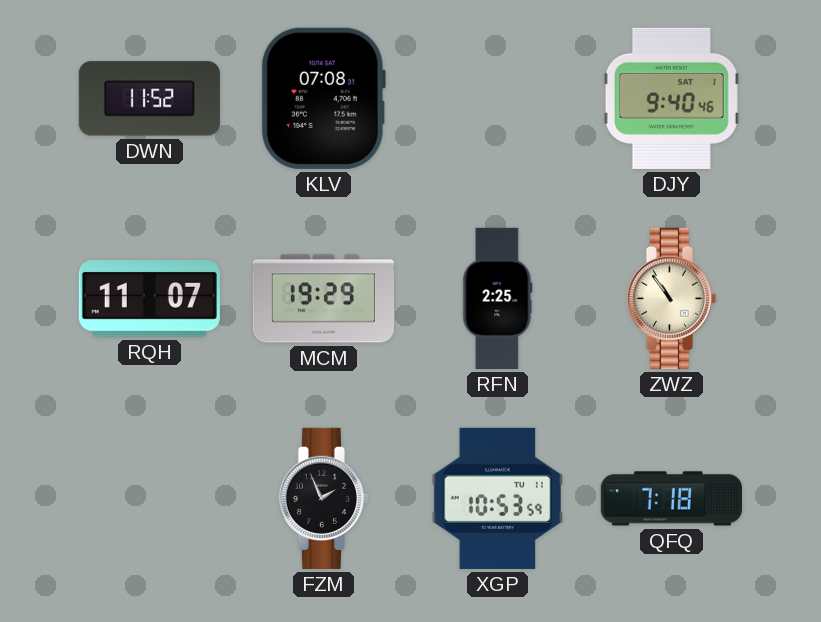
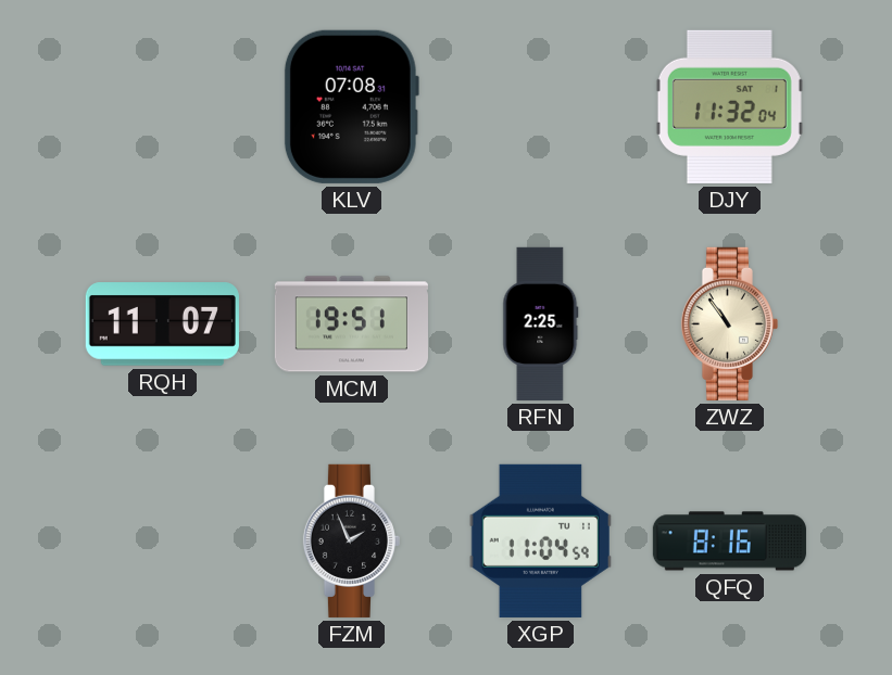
DWN: 11:52 -> none (149, 99)
DJY: 9:40 -> 11:32 (729, 106)
MCM: 19:29 -> 19:51 (351, 324)
XGP: 10:53 -> 11:04 (540, 540)
QFQ: 7:18 -> 8:16 (729, 542)
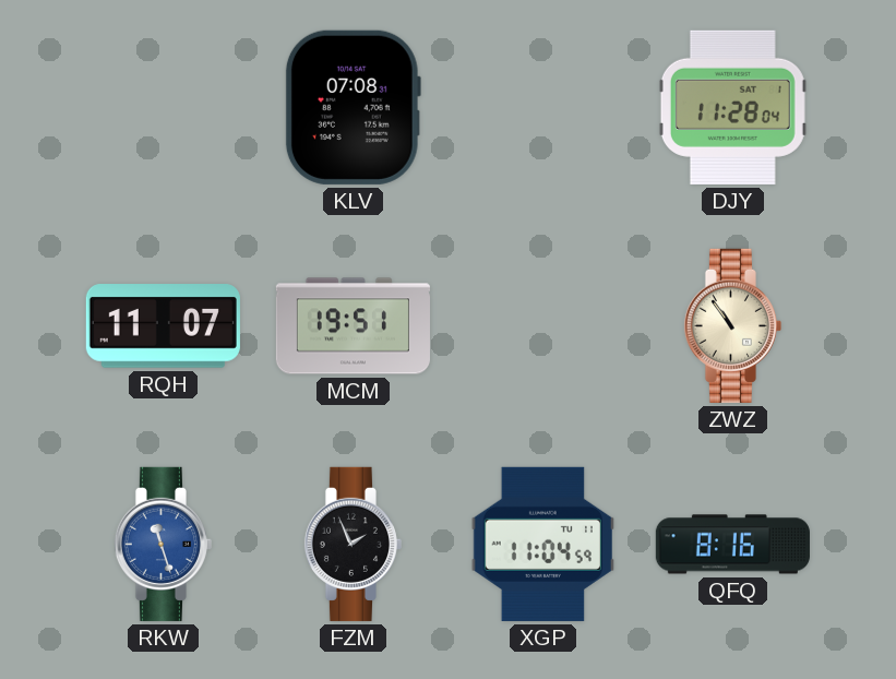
DJY: 11:32 -> 11:28 (732, 107)
RFN: 2:25 -> none (541, 323)
RKW: none -> 11:27 (163, 544)
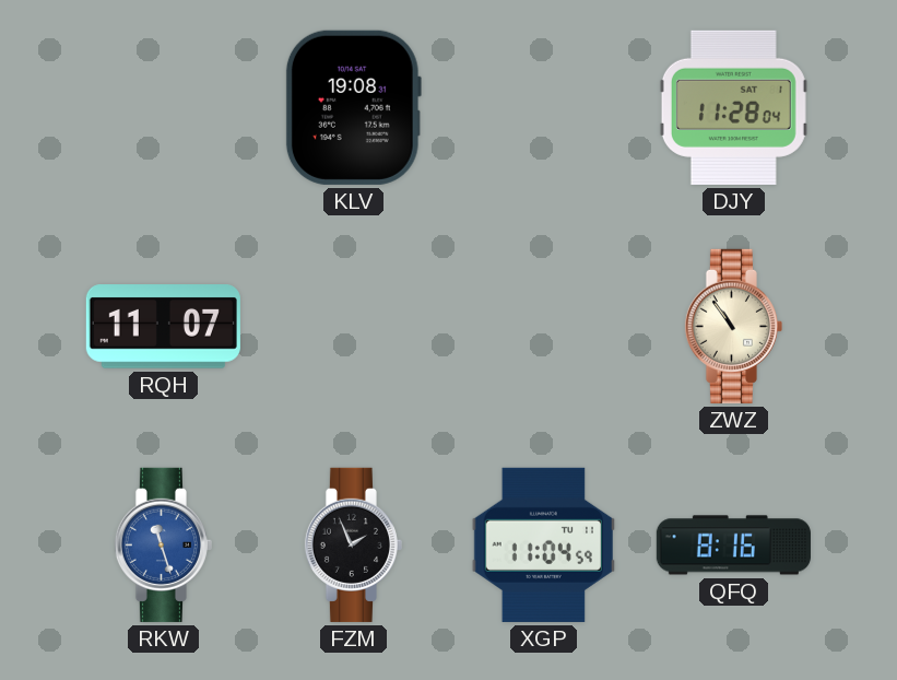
KLV: 07:08 -> 19:08 (353, 107)
MCM: 19:51 -> none (353, 326)
